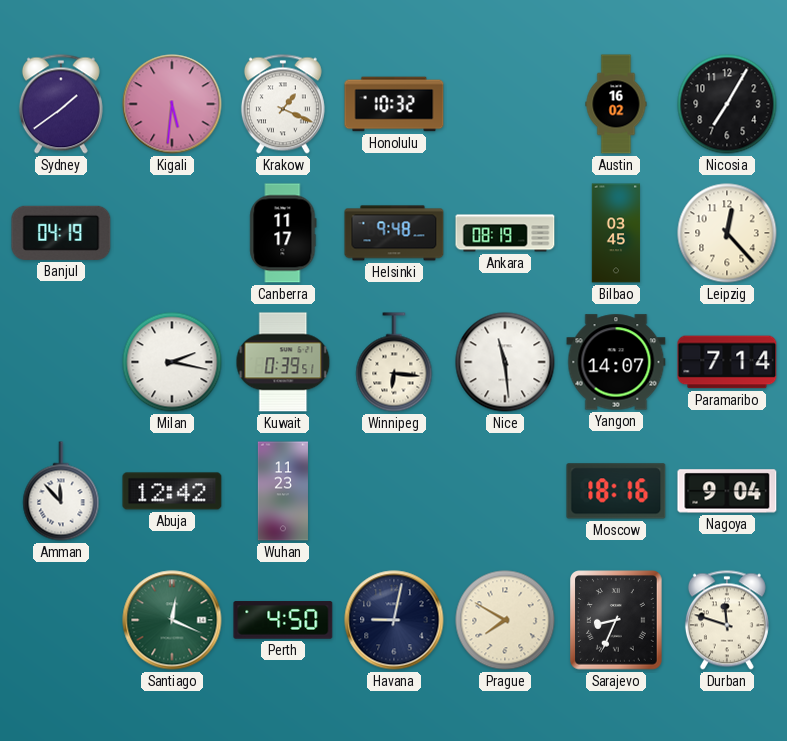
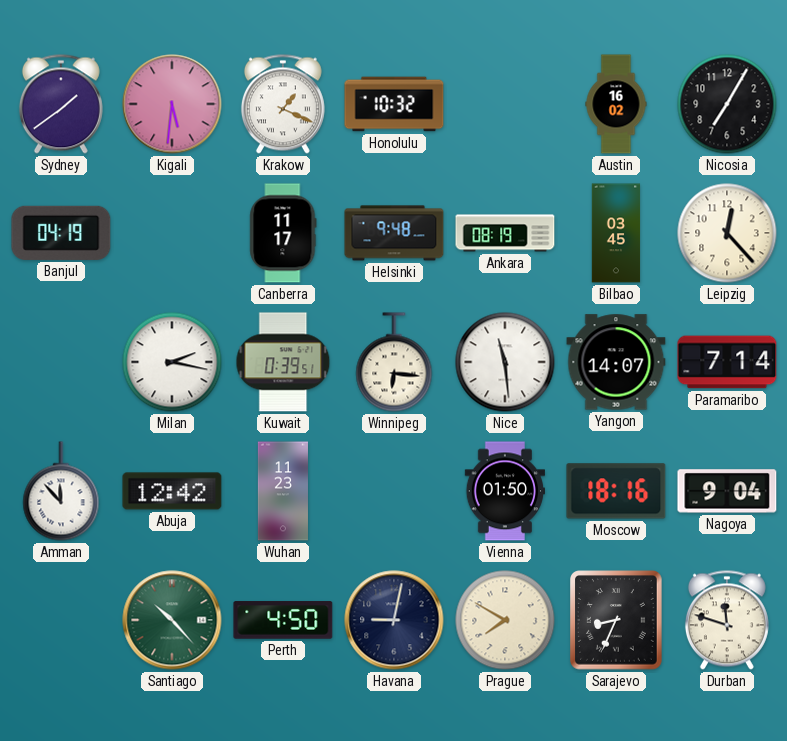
Vienna: none -> 01:50 (504, 491)
Santiago: 12:19 -> 10:23 (172, 620)
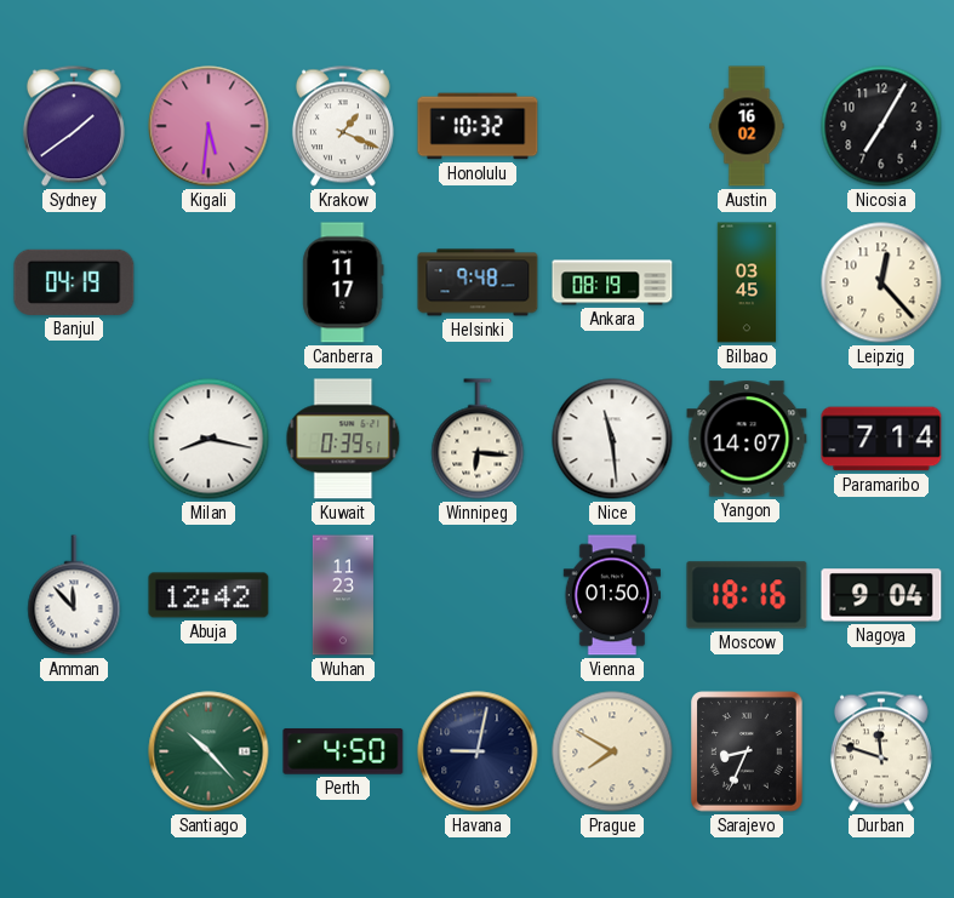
Milan: 2:17 -> 8:17 (208, 439)
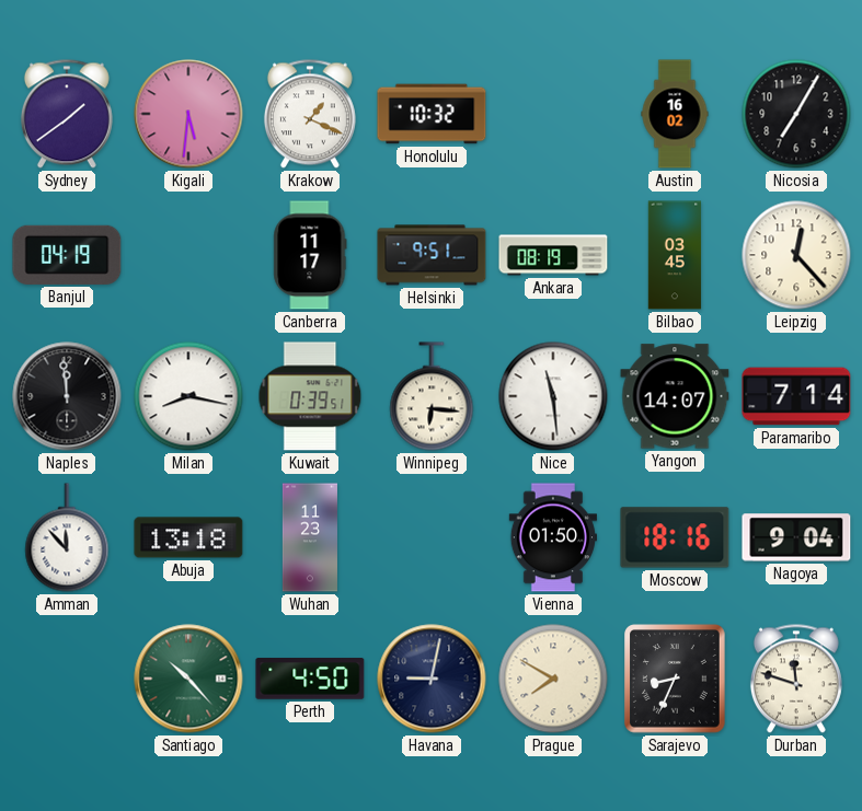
Helsinki: 9:48 -> 9:51 (432, 255)
Naples: none -> 11:59 (67, 396)
Abuja: 12:42 -> 13:18 (188, 537)
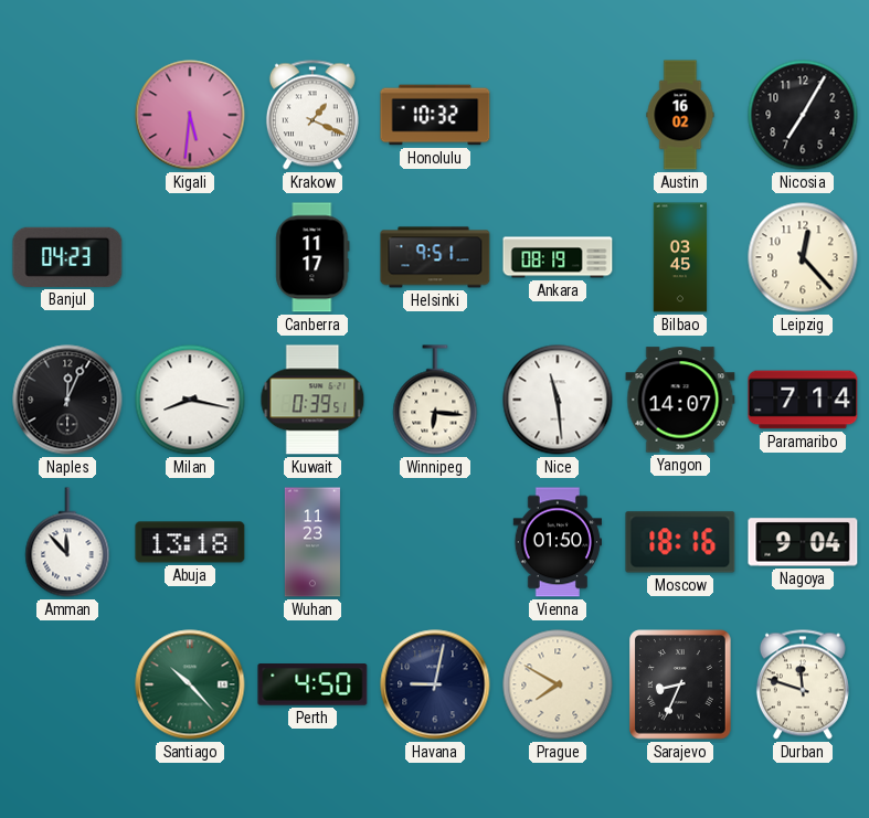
Sydney: 1:39 -> none (67, 114)
Banjul: 04:19 -> 04:23 (67, 257)
Naples: 11:59 -> 12:04 (67, 400)
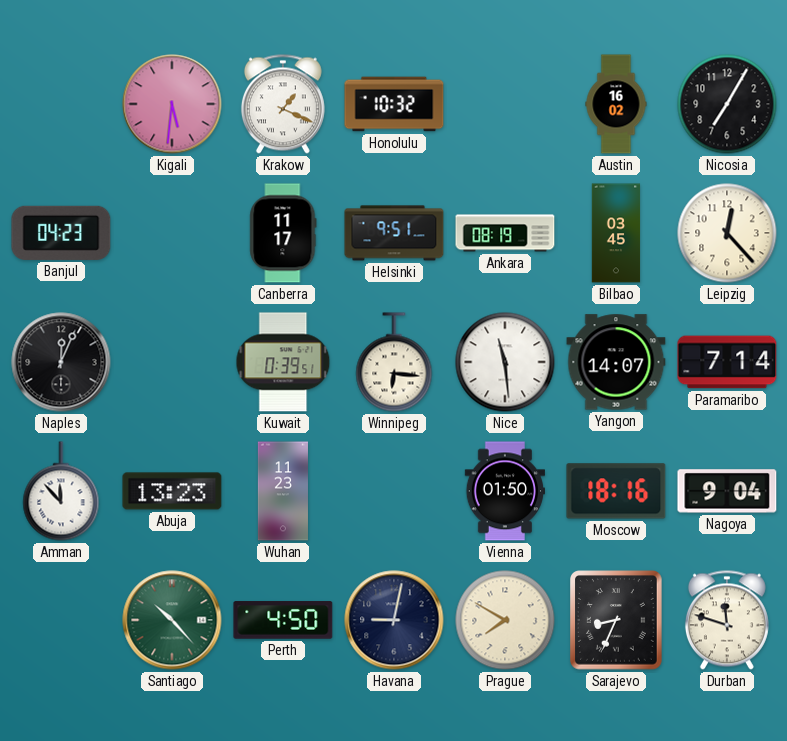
Milan: 8:17 -> none (190, 400)
Abuja: 13:18 -> 13:23 (172, 491)
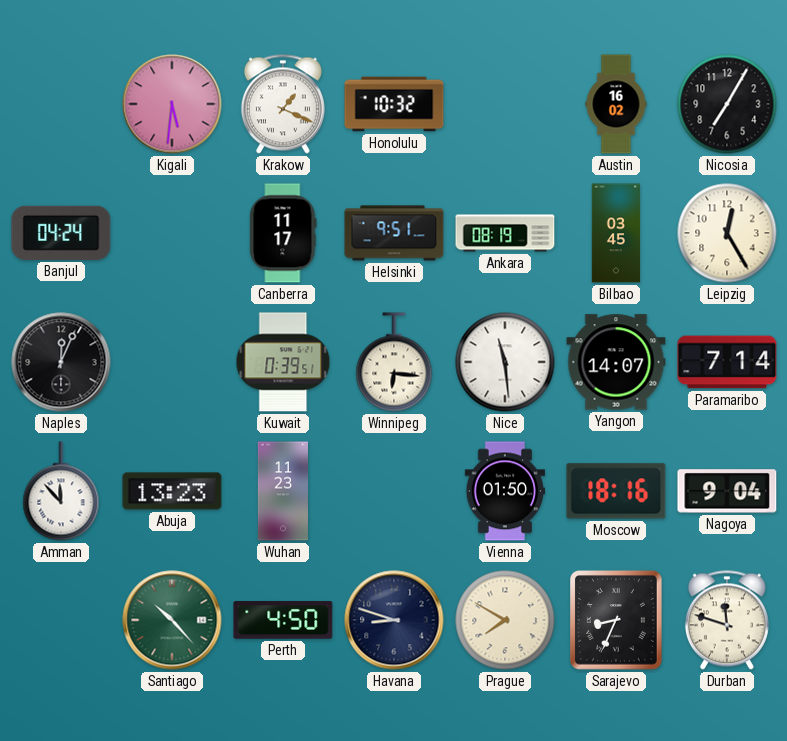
Banjul: 04:23 -> 04:24 (61, 233)
Leipzig: 12:23 -> 12:25 (727, 233)
Havana: 9:02 -> 8:48 (394, 620)
